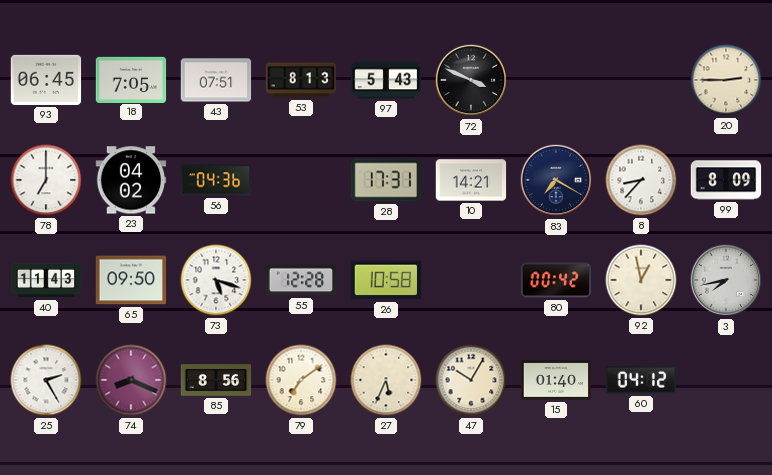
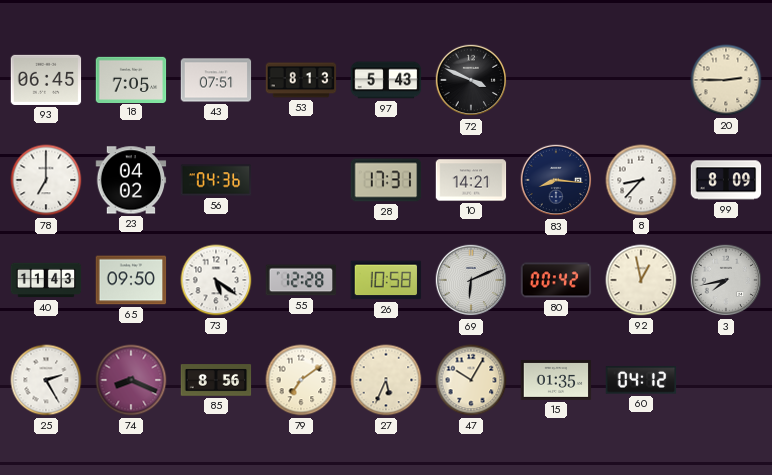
83: 7:20 -> 8:16 (556, 180)
73: 5:18 -> 5:21 (216, 280)
69: none -> 6:11 (471, 280)
15: 01:40 -> 01:35 (556, 380)
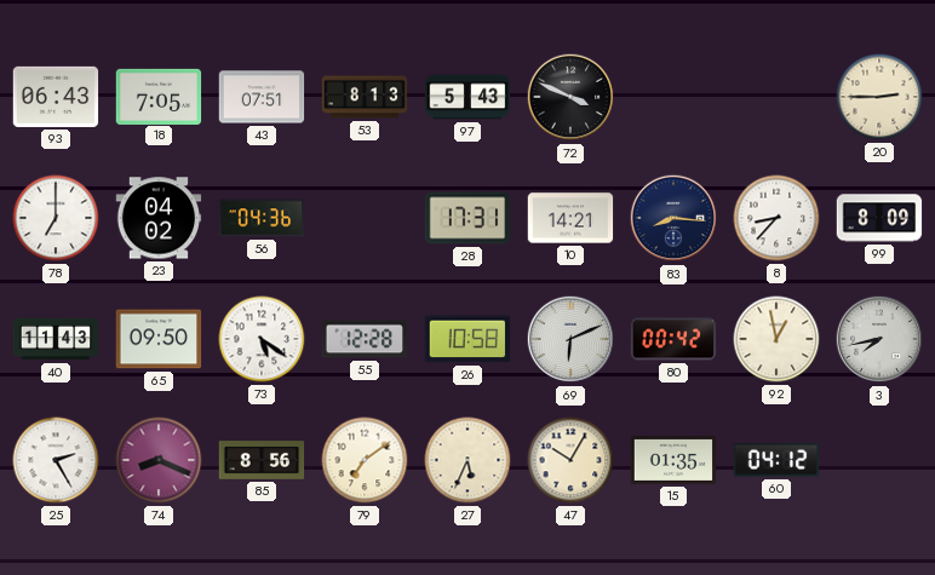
93: 06:45 -> 06:43 (56, 97)
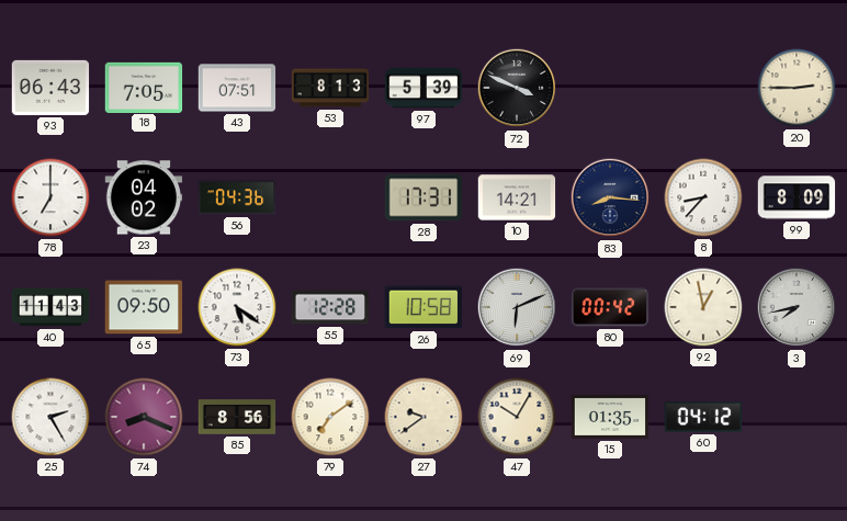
97: 5:43 -> 5:39 (423, 88)
27: 5:34 -> 9:39 (423, 417)
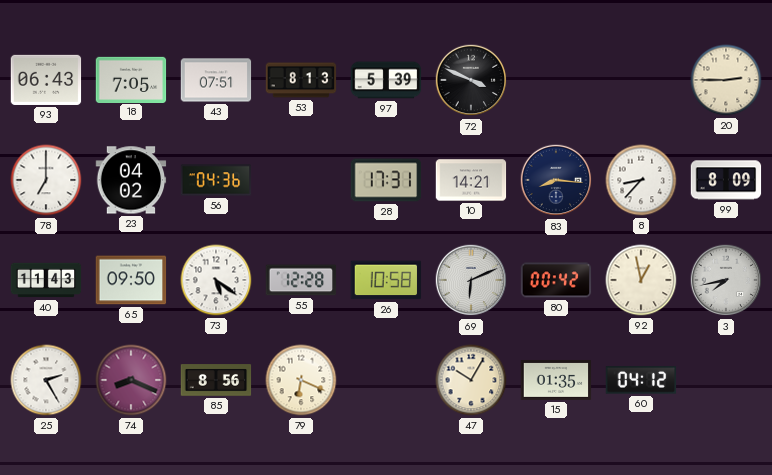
79: 7:09 -> 6:19 (301, 380)
27: 9:39 -> none (423, 417)
